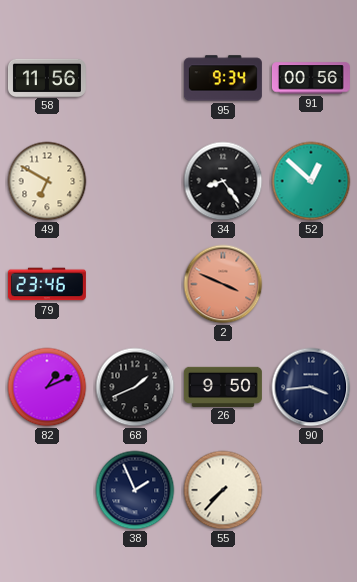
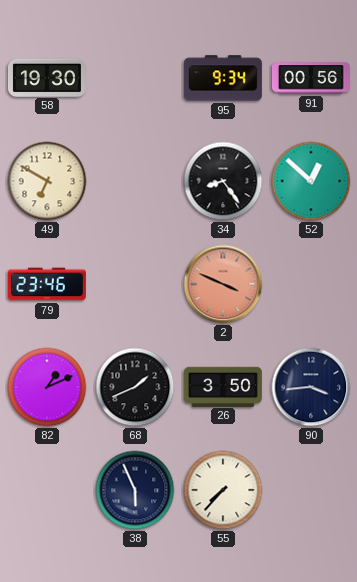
58: 11:56 -> 19:30 (47, 77)
26: 9:50 -> 3:50 (223, 386)
38: 1:56 -> 5:56 (135, 490)
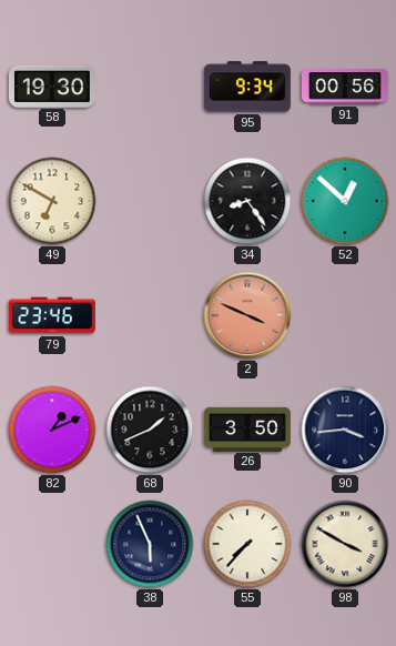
98: none -> 3:50 (345, 544)
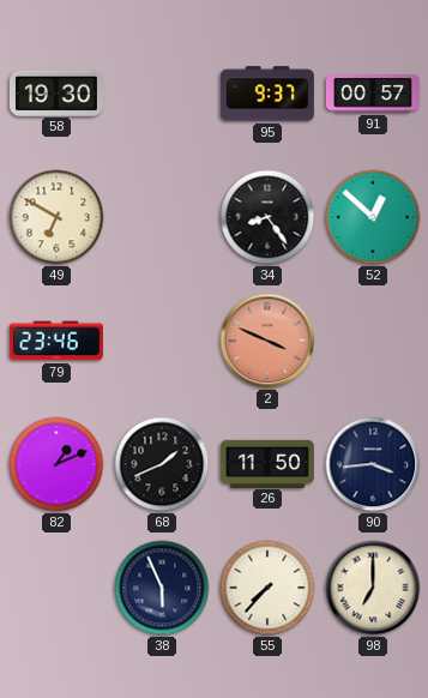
95: 9:34 -> 9:37 (267, 94)
91: 00:56 -> 00:57 (373, 94)
26: 3:50 -> 11:50 (267, 463)
98: 3:50 -> 7:00 (373, 588)
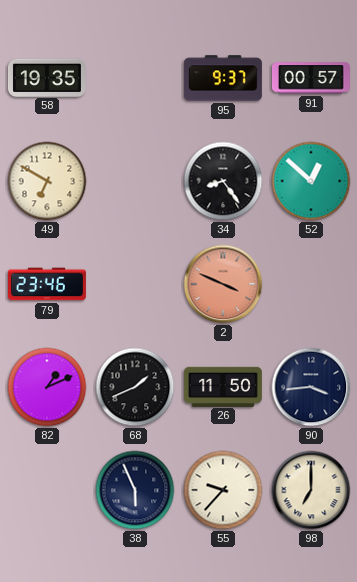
58: 19:30 -> 19:35 (47, 77)
55: 7:37 -> 9:37 (223, 490)
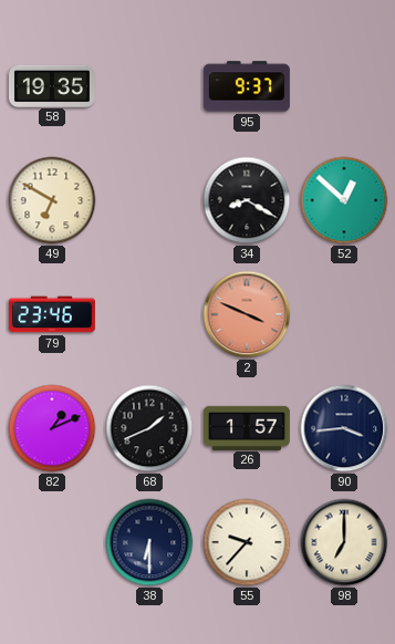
91: 00:57 -> none (311, 78)
34: 8:24 -> 8:20 (247, 200)
26: 11:50 -> 1:57 (247, 427)
38: 5:56 -> 6:30 (149, 542)
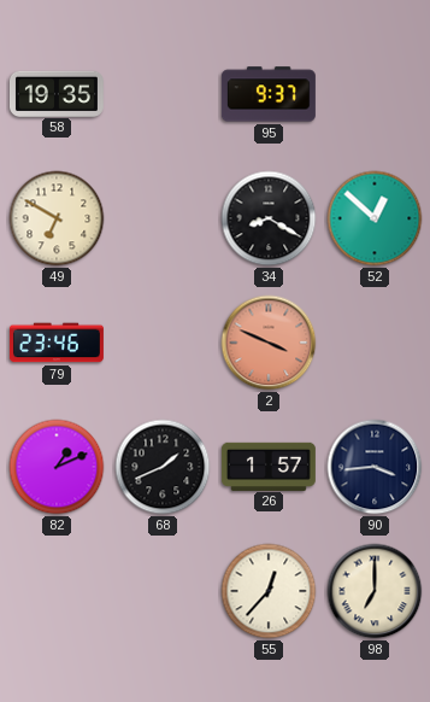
38: 6:30 -> none (149, 542)
55: 9:37 -> 12:37 (269, 591)
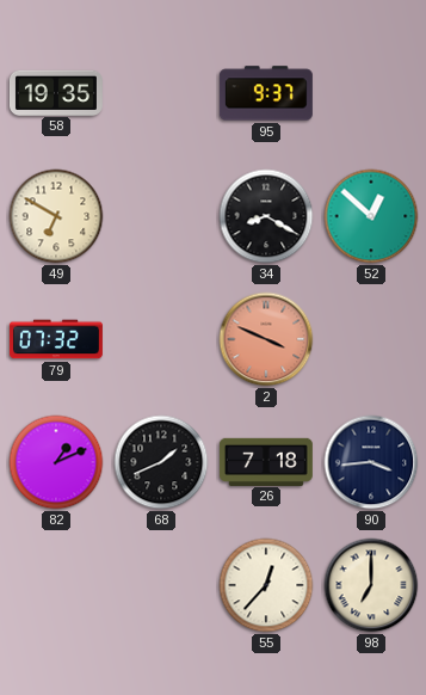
79: 23:46 -> 07:32 (56, 339)
26: 1:57 -> 7:18 (266, 461)
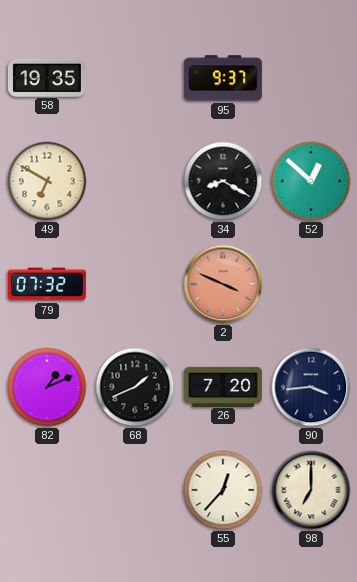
26: 7:18 -> 7:20 (223, 386)
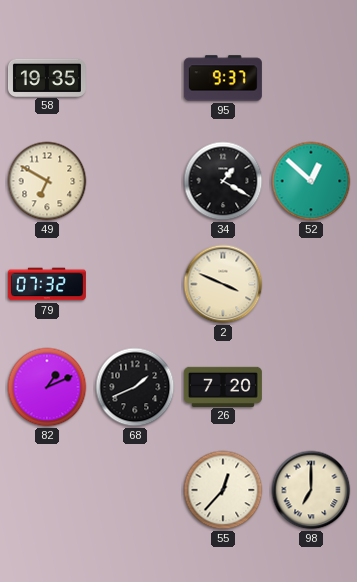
34: 8:20 -> 1:20 (223, 181)
2 dial: salmon -> cream (223, 284)
90: 3:44 -> none (311, 387)
